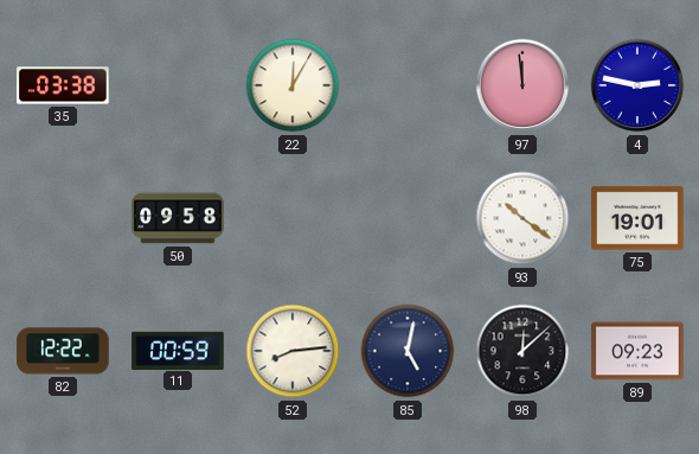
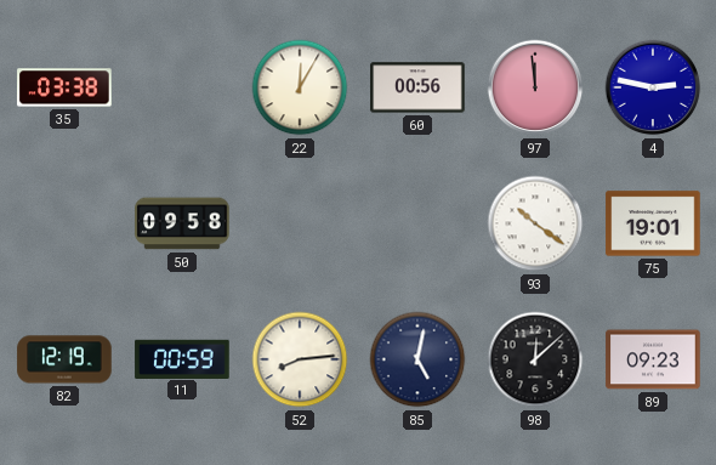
60: none -> 00:56 (417, 87)
82: 12:22 -> 12:19 (64, 359)
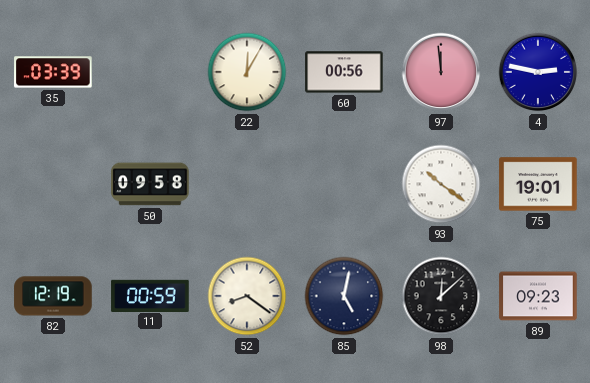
35: 03:38 -> 03:39 (53, 72)
52: 8:14 -> 8:21 (247, 296)
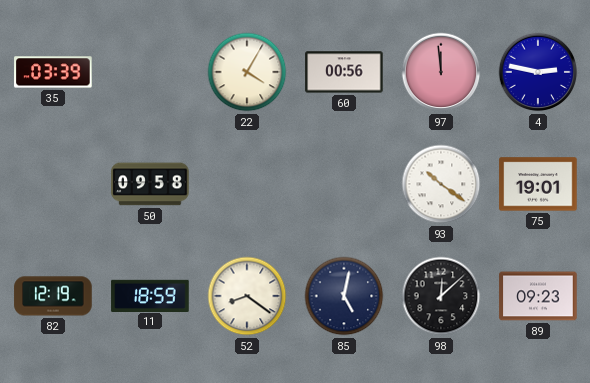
22: 12:05 -> 4:05 (247, 72)
11: 00:59 -> 18:59 (150, 295)
